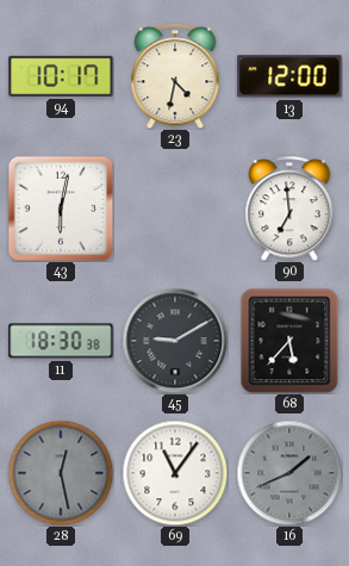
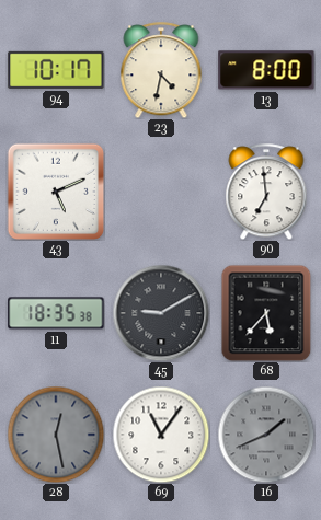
13: 12:00 -> 8:00 (266, 70)
43: 6:02 -> 5:11 (56, 192)
11: 18:30 -> 18:35 (56, 313)
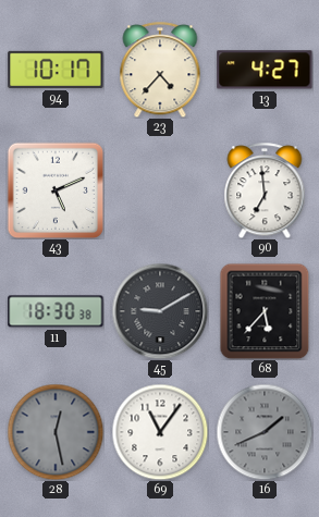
23: 4:32 -> 4:37 (160, 70)
13: 8:00 -> 4:27 (265, 70)
11: 18:35 -> 18:30 (56, 311)
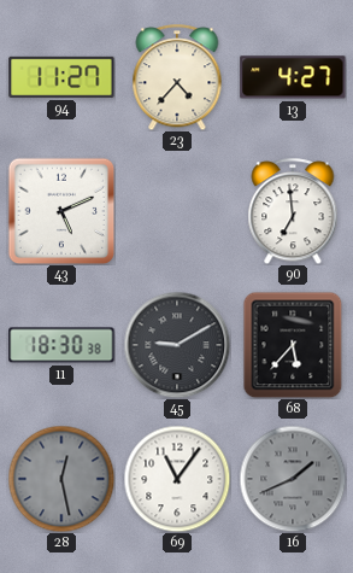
94: 10:17 -> 11:27 (61, 77)
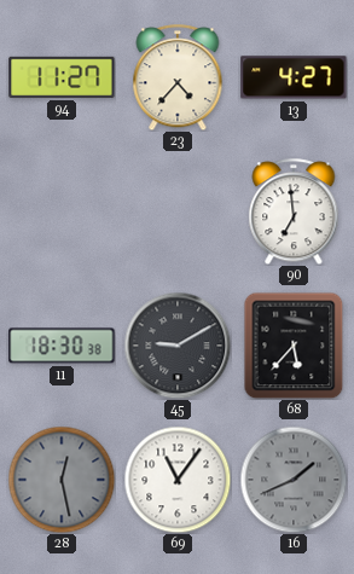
43: 5:11 -> none (61, 211)
